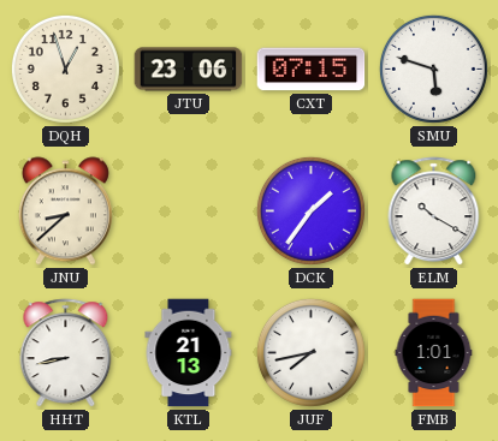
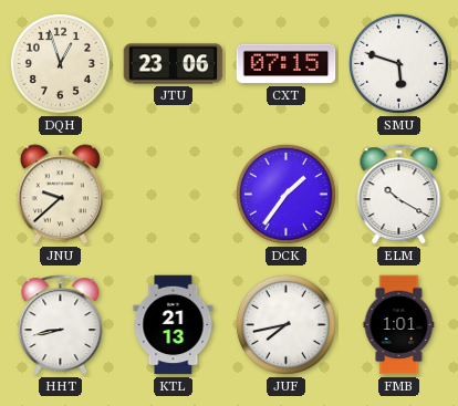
JNU: 8:38 -> 9:38 (60, 195)
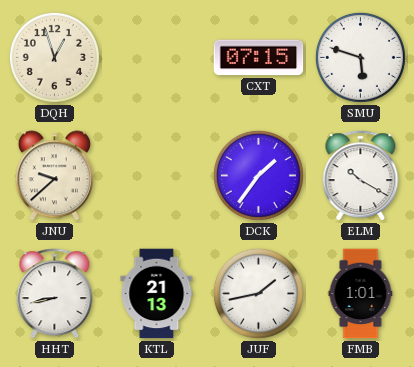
JTU: 23:06 -> none (174, 64)
JUF: 7:43 -> 1:43 (258, 293)
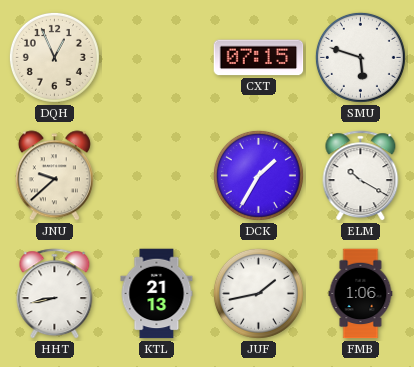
DQH: 12:57 -> 12:56 (54, 57)
DCK: 1:36 -> 1:35 (258, 175)
FMB: 1:01 -> 1:06 (361, 294)
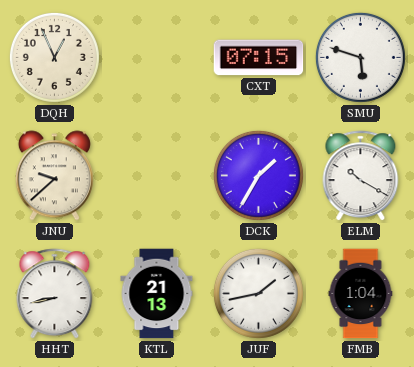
FMB: 1:06 -> 1:04 (361, 294)
